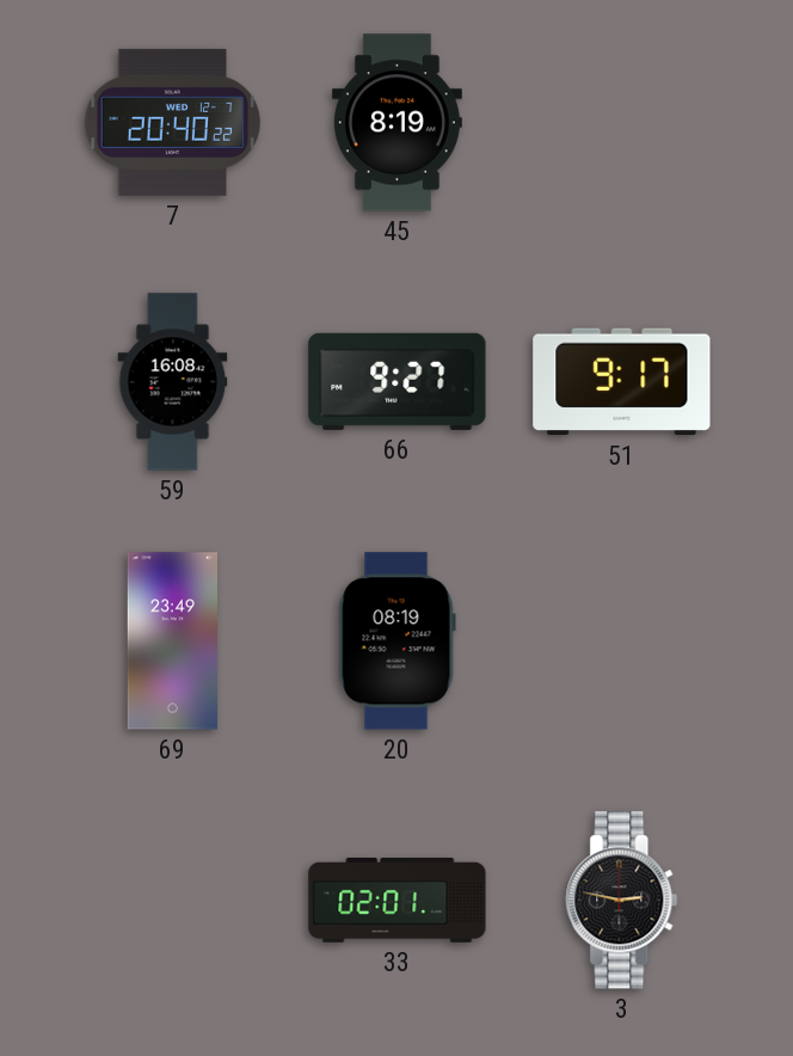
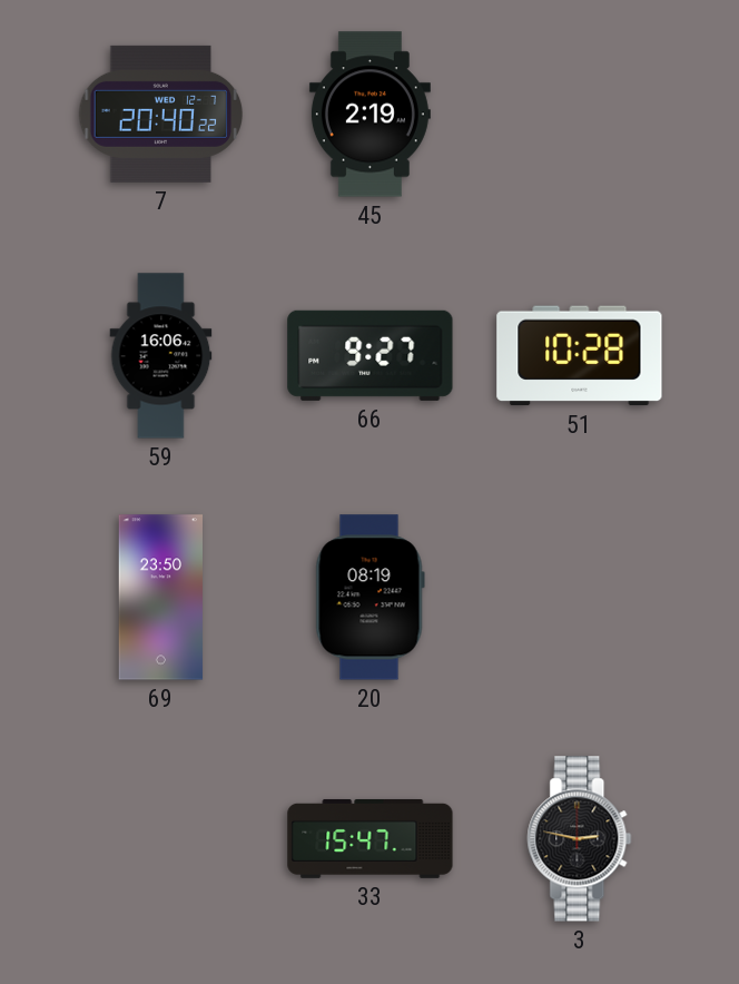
45: 8:19 -> 2:19 (369, 115)
59: 16:08 -> 16:06 (161, 356)
51: 9:17 -> 10:28 (580, 356)
69: 23:49 -> 23:50 (161, 598)
33: 02:01 -> 15:47 (371, 838)
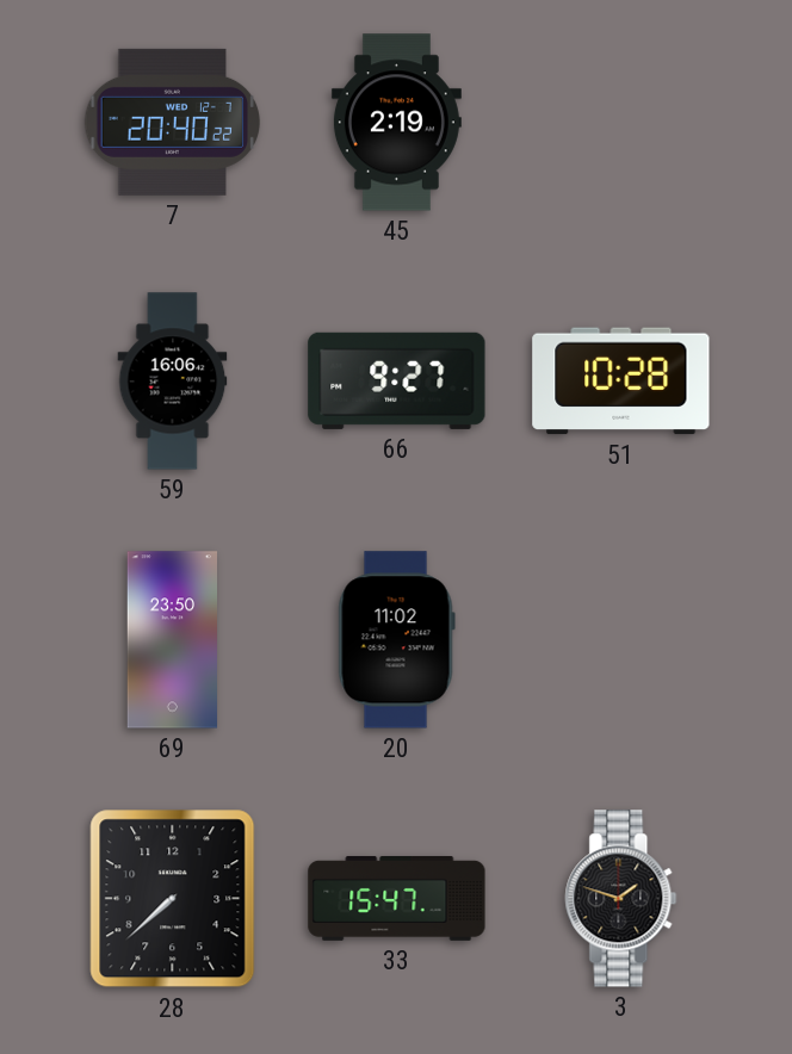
20: 08:19 -> 11:02 (396, 640)
28: none -> 7:38 (173, 899)
3: 2:47 -> 1:48 (621, 899)
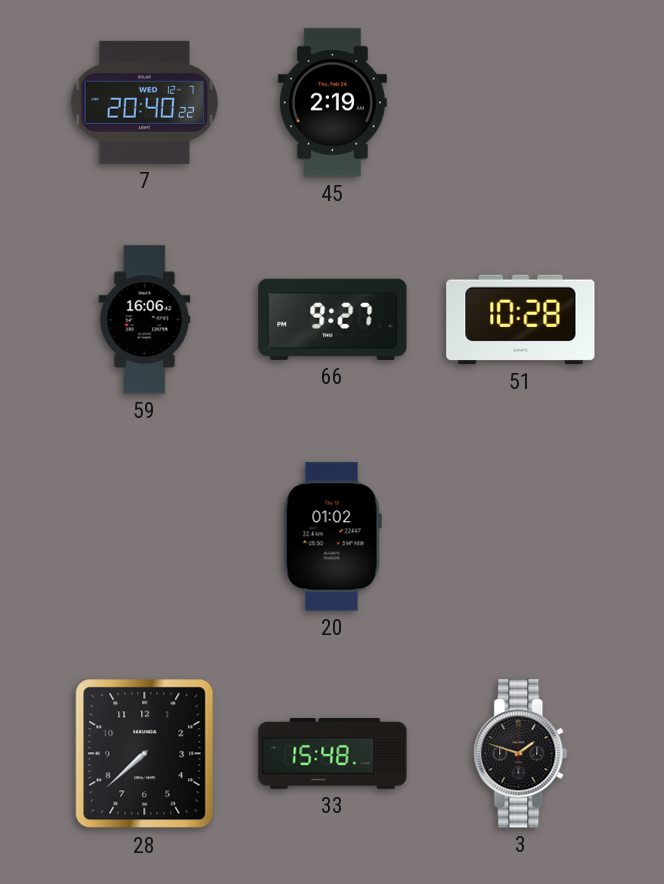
69: 23:50 -> none (173, 640)
20: 11:02 -> 01:02 (332, 537)
33: 15:47 -> 15:48 (333, 753)
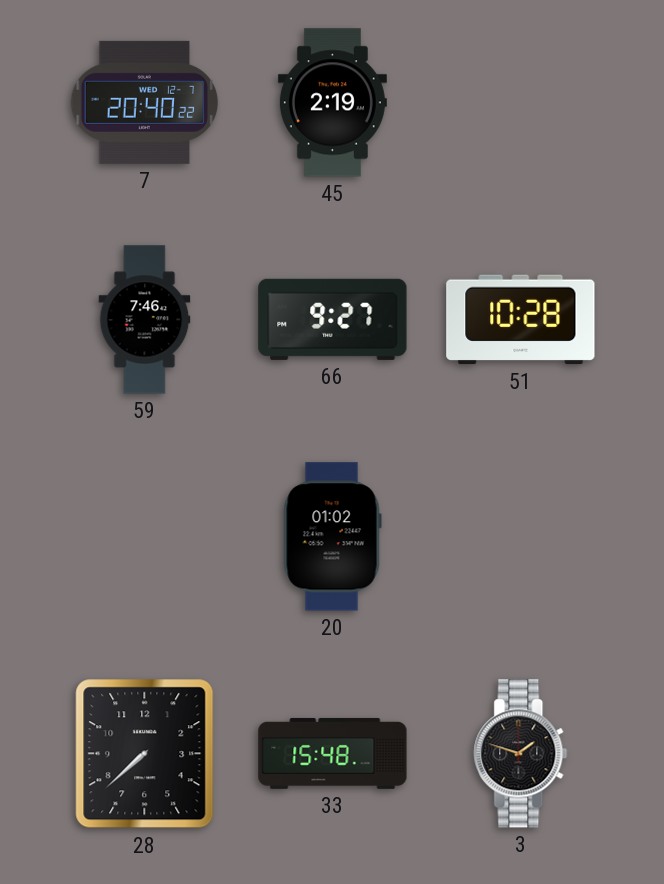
59: 16:06 -> 7:46 (145, 320)
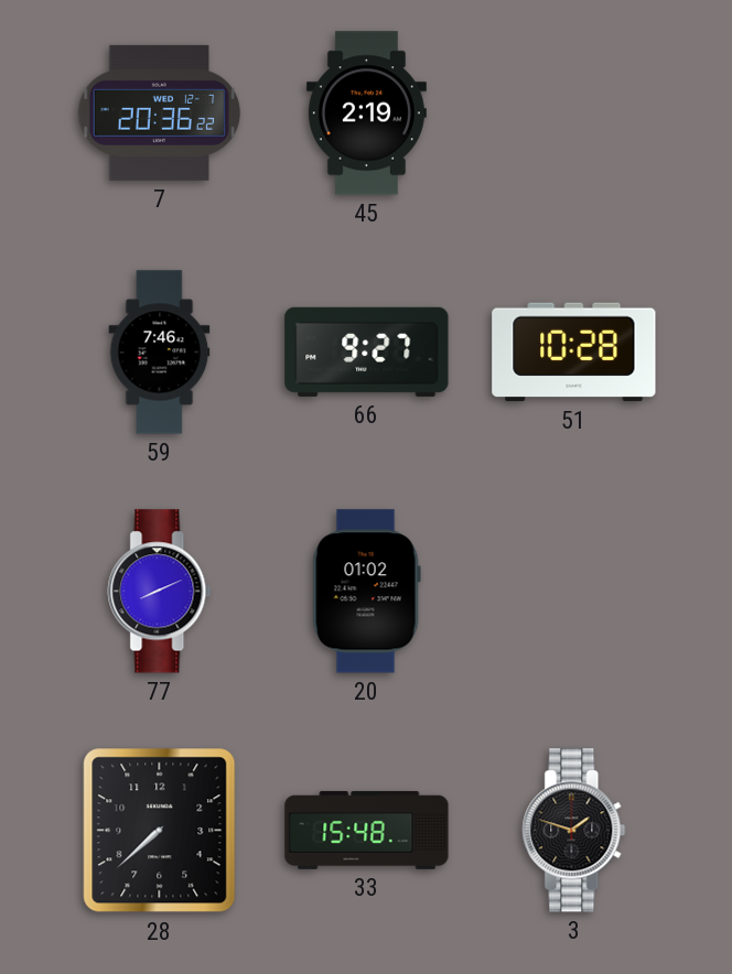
7: 20:40 -> 20:36 (160, 112)
77: none -> 8:11 (160, 592)
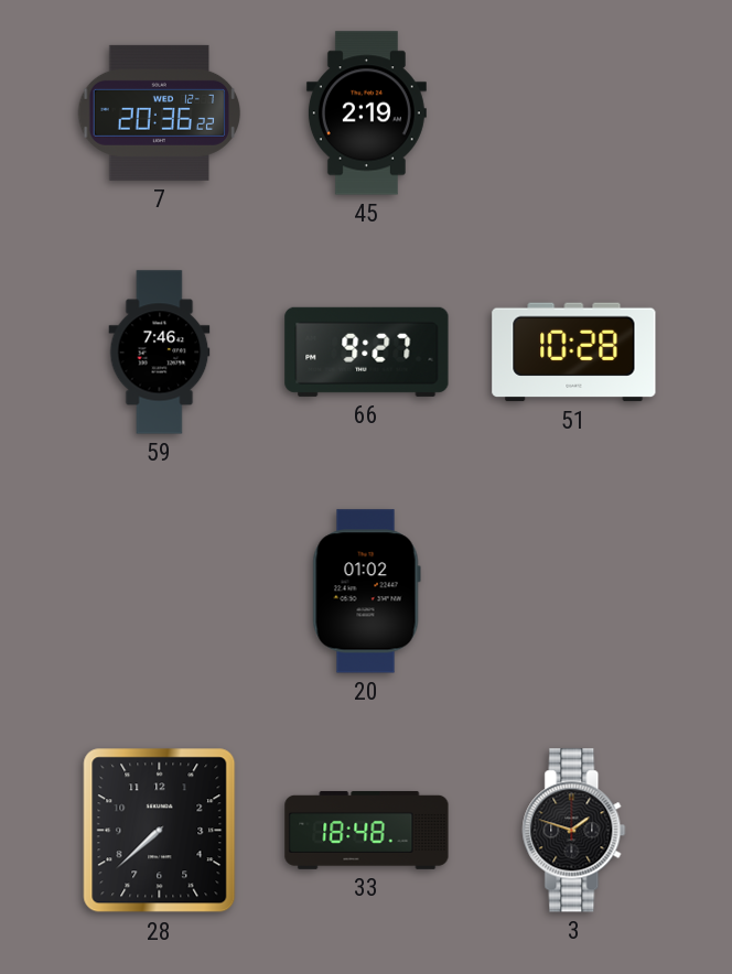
77: 8:11 -> none (160, 592)
33: 15:48 -> 18:48 (367, 830)
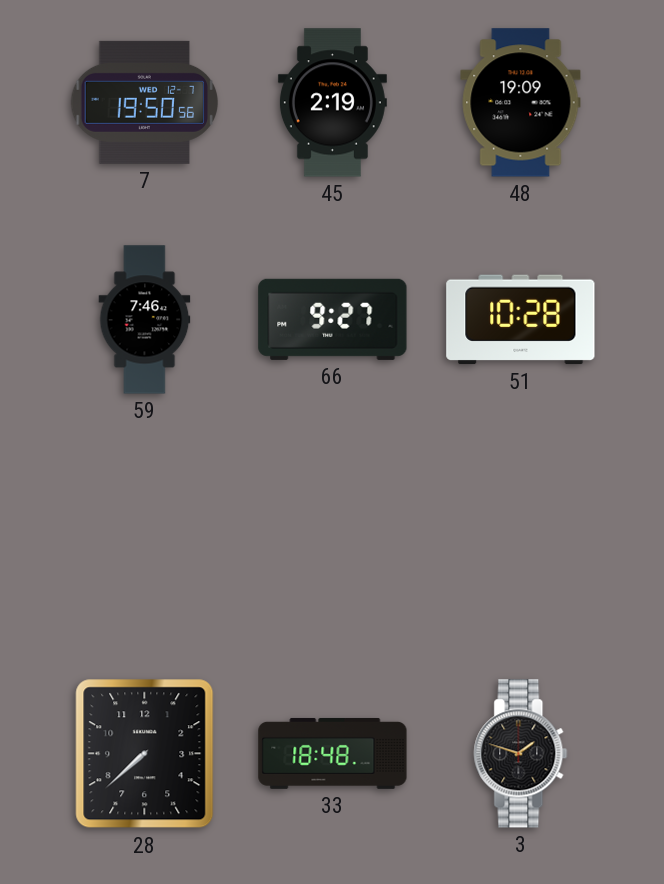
7: 20:36 -> 19:50 (145, 102)
48: none -> 19:09 (521, 103)
20: 01:02 -> none (366, 592)
